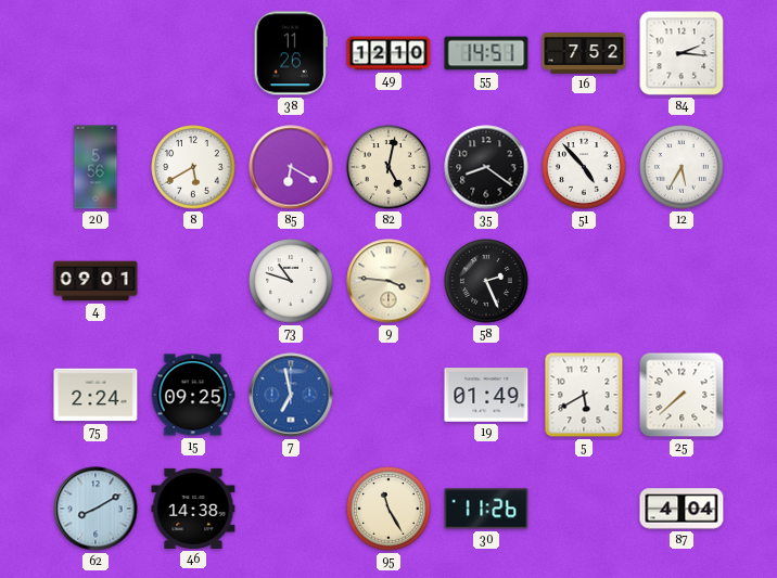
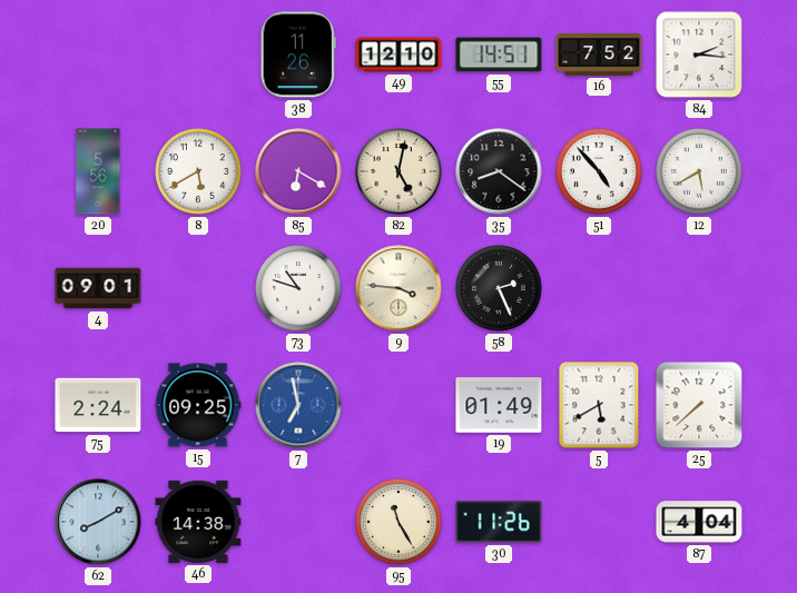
12: 5:35 -> 5:40 (699, 171)
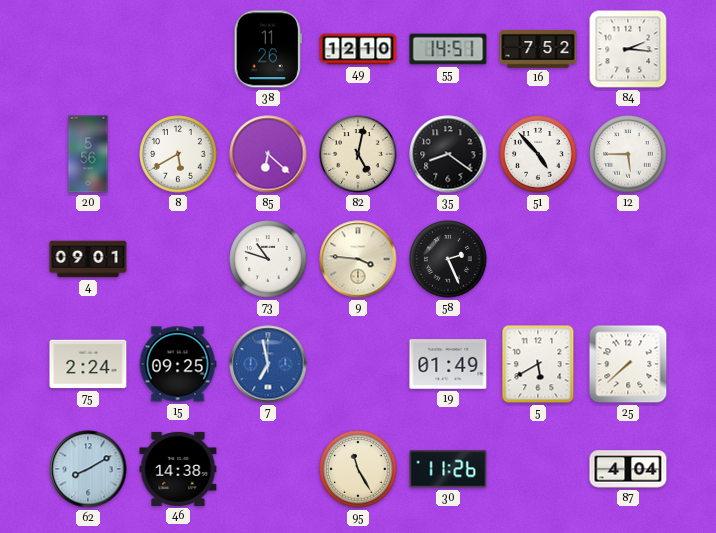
85: 6:20 -> 6:22 (268, 154)
12: 5:40 -> 5:45 (628, 154)
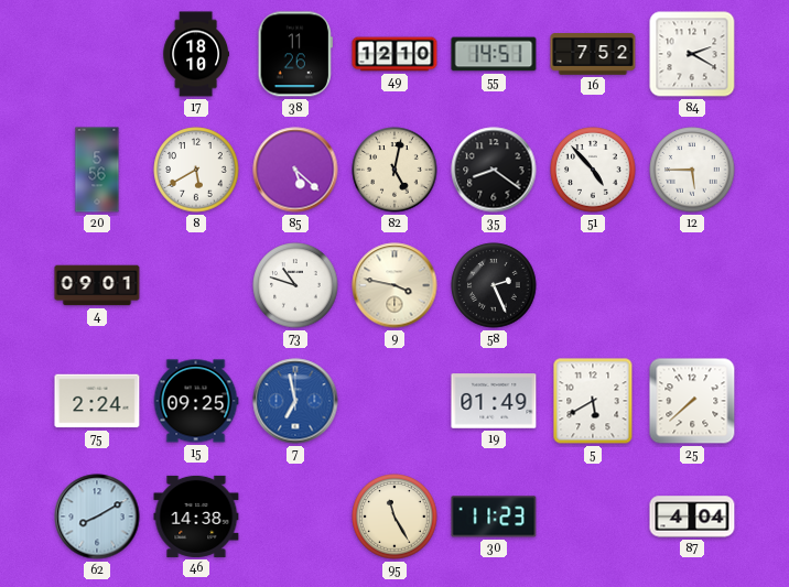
17: none -> 18:10 (195, 54)
84: 2:16 -> 2:20 (692, 54)
85: 6:22 -> 5:22 (295, 170)
9: 3:46 -> 3:47 (394, 285)
30: 11:26 -> 11:23 (494, 517)
